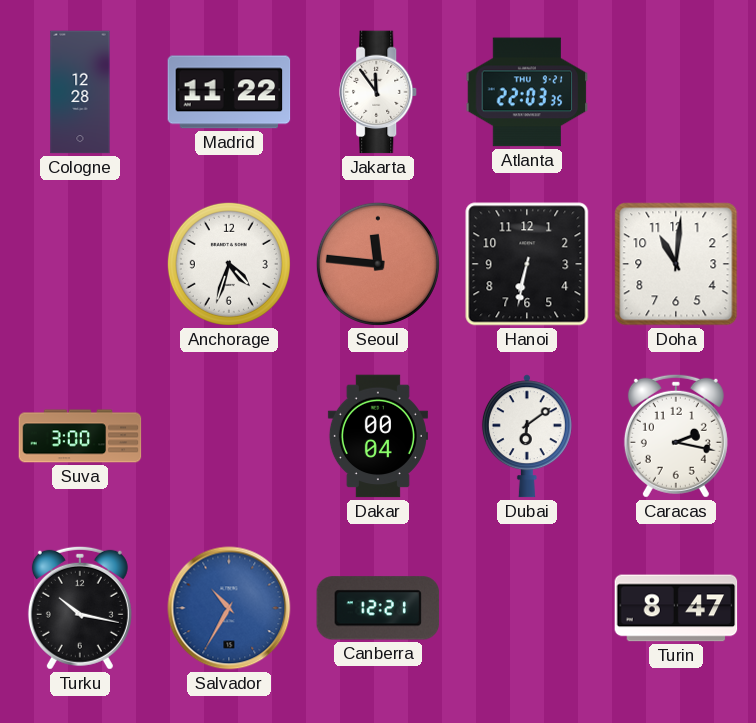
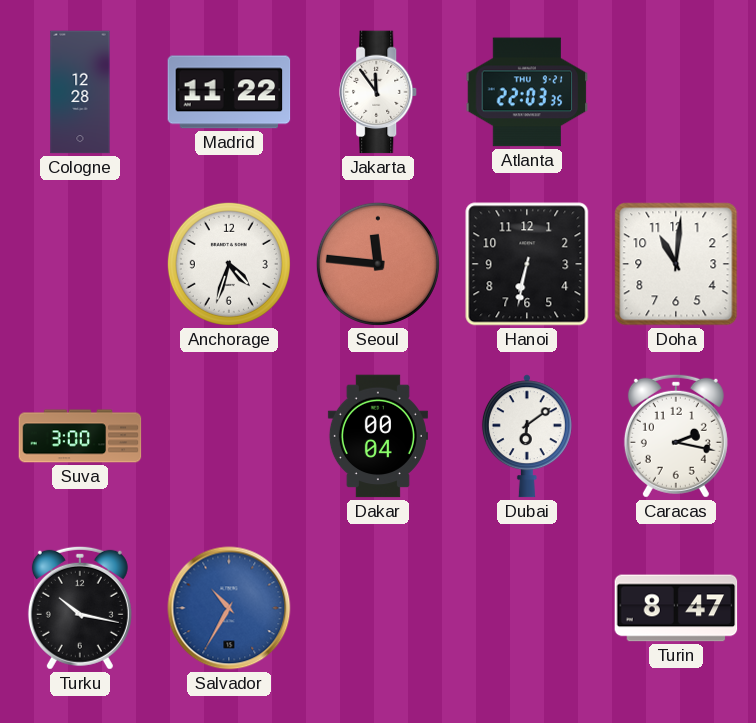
Canberra: 12:21 -> none (378, 608)
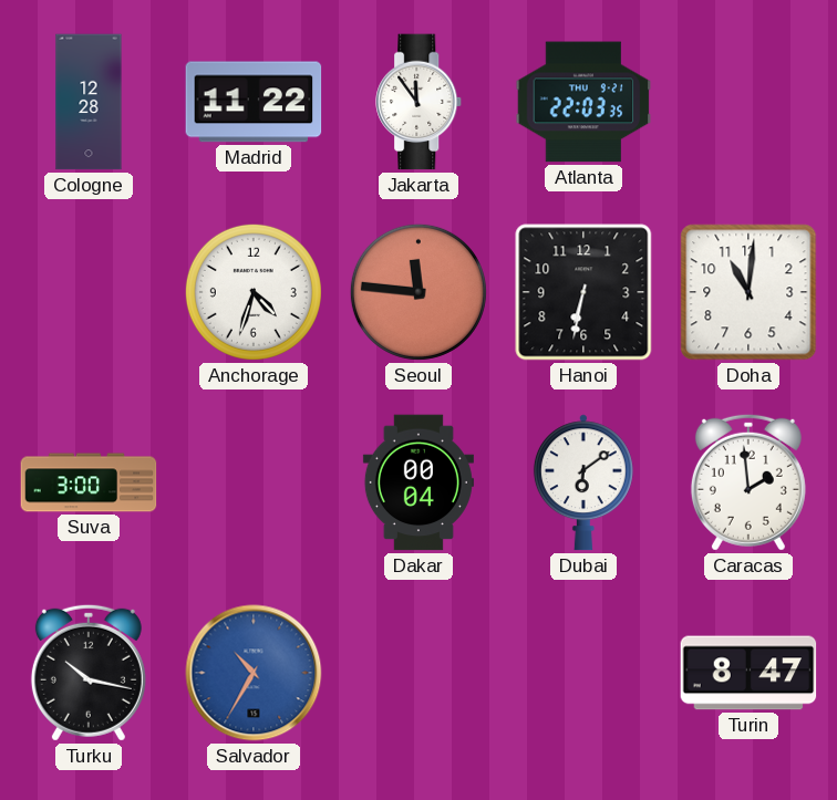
Caracas: 2:17 -> 1:59 (748, 482)
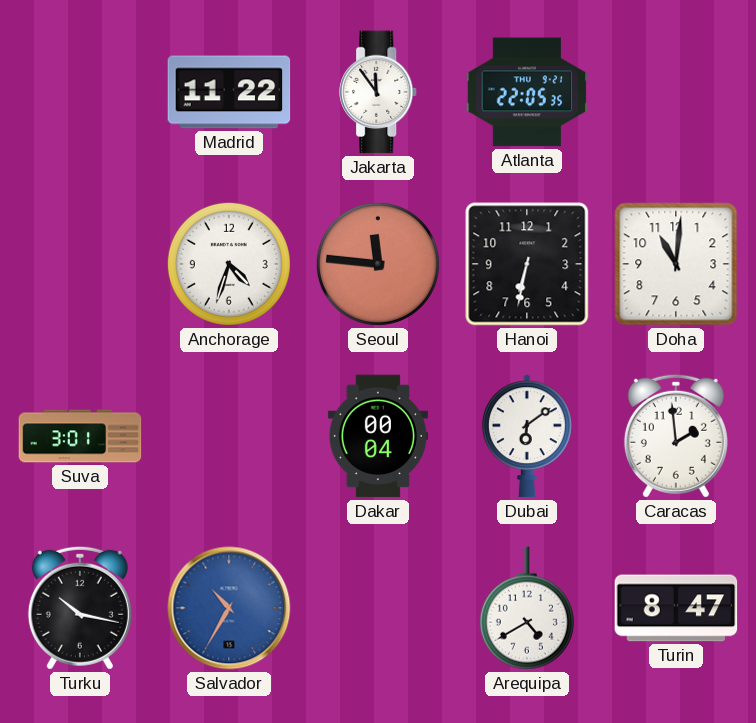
Cologne: 12:28 -> none (89, 102)
Atlanta: 22:03 -> 22:05 (527, 92)
Suva: 3:00 -> 3:01 (80, 436)
Arequipa: none -> 4:40 (527, 608)
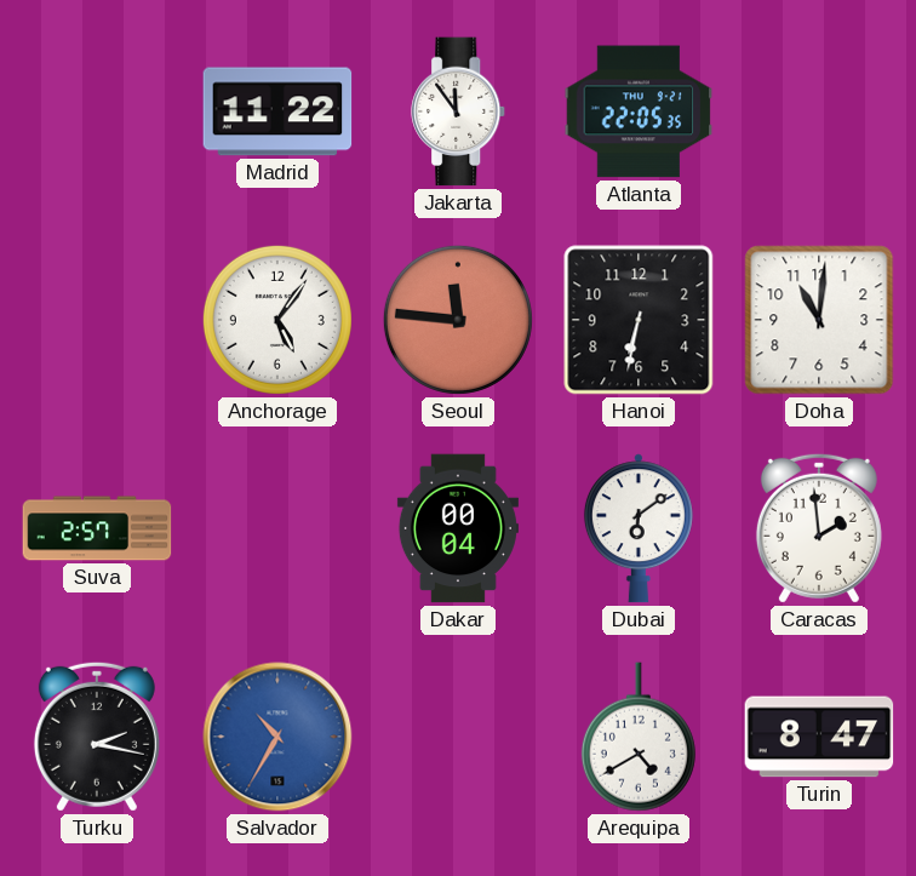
Anchorage: 4:33 -> 5:06 (277, 320)
Suva: 3:01 -> 2:57 (97, 528)
Turku: 10:17 -> 2:17 (97, 737)
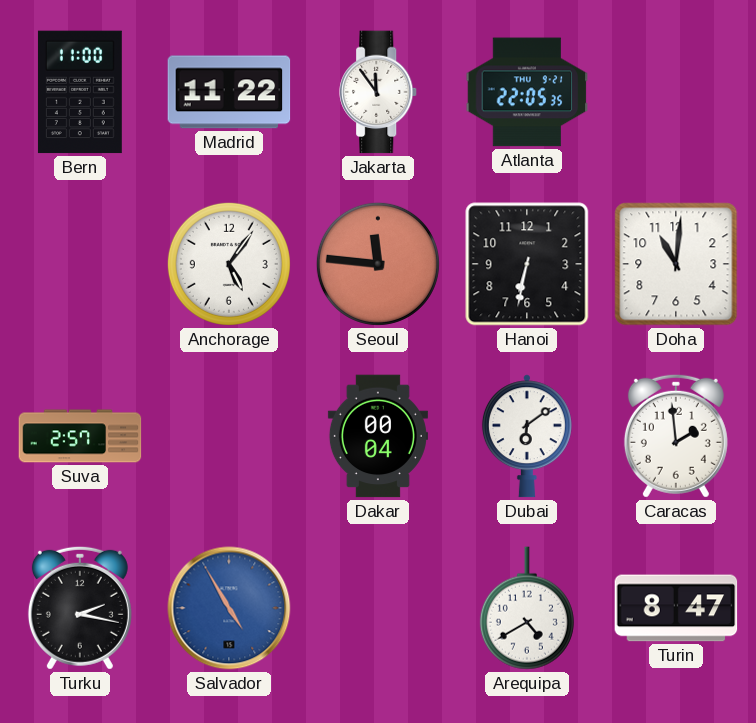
Bern: none -> 11:00 (80, 92)
Salvador: 10:35 -> 4:55 (229, 608)
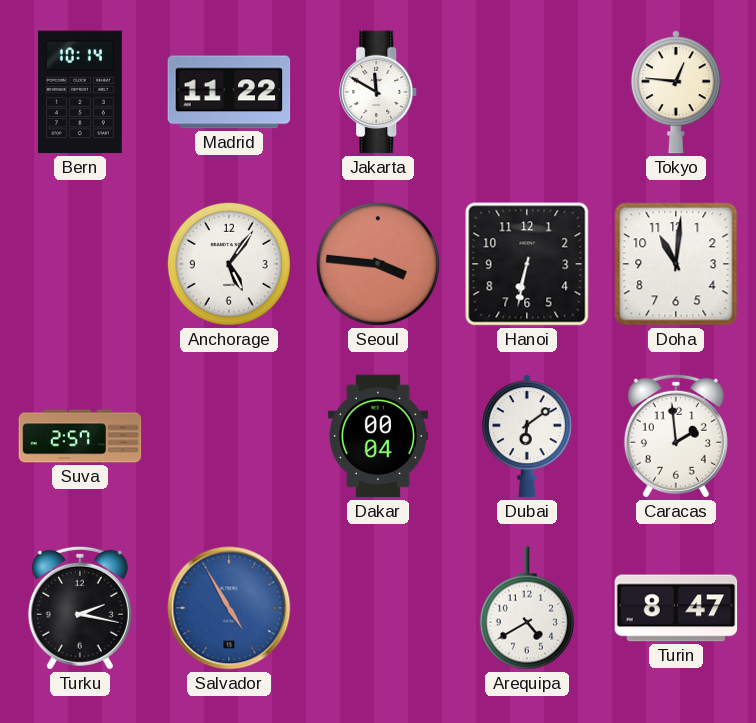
Bern: 11:00 -> 10:14 (80, 92)
Jakarta: 11:54 -> 11:50 (379, 92)
Atlanta: 22:05 -> none (527, 92)
Tokyo: none -> 12:46 (676, 92)
Seoul: 11:46 -> 3:46 (378, 264)
